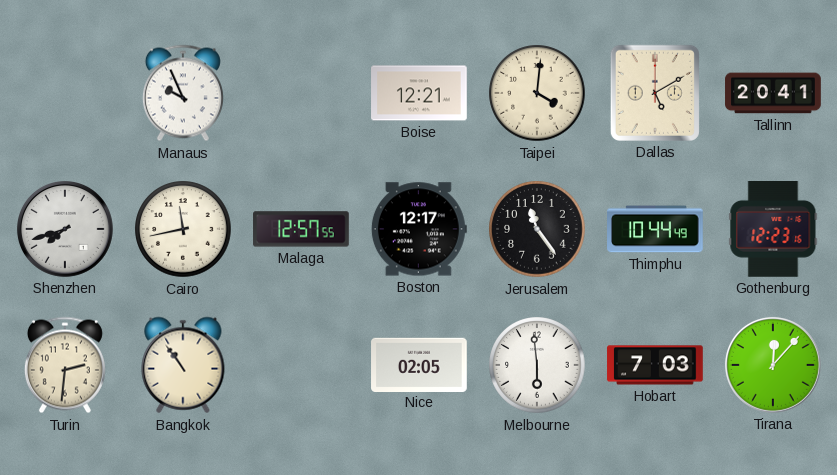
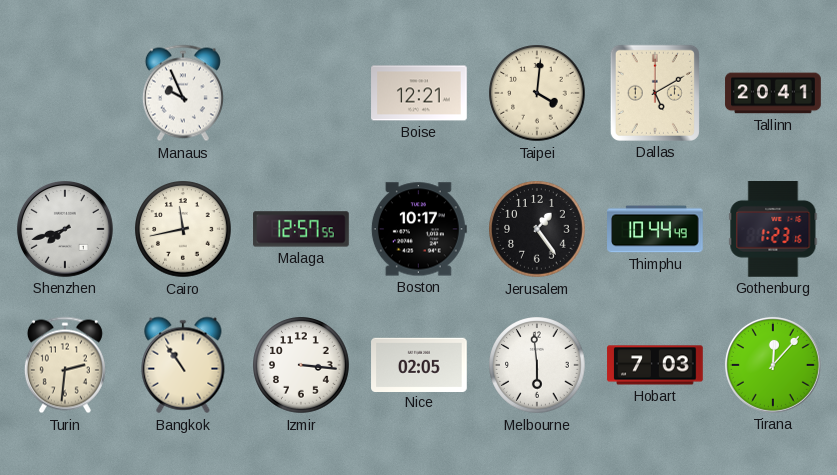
Boston: 12:17 -> 10:17 (419, 229)
Jerusalem: 11:24 -> 1:24 (537, 229)
Gothenburg: 12:23 -> 1:23 (773, 230)
Izmir: none -> 3:16 (301, 365)
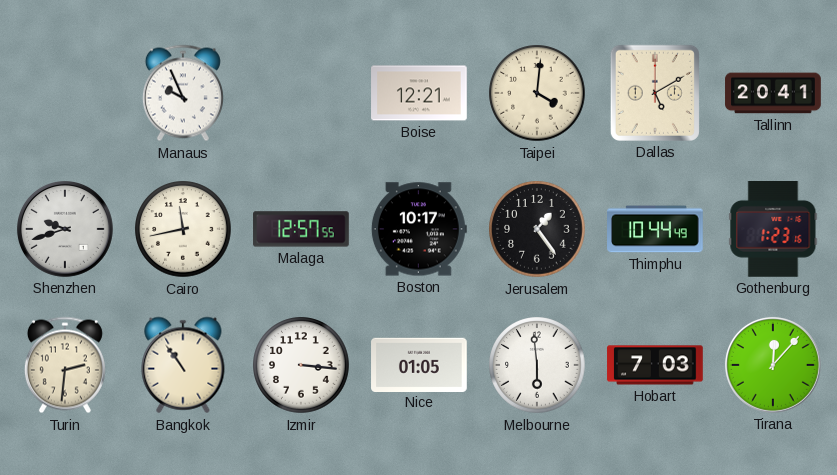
Shenzhen: 7:42 -> 9:42 (65, 229)
Nice: 02:05 -> 01:05 (419, 364)
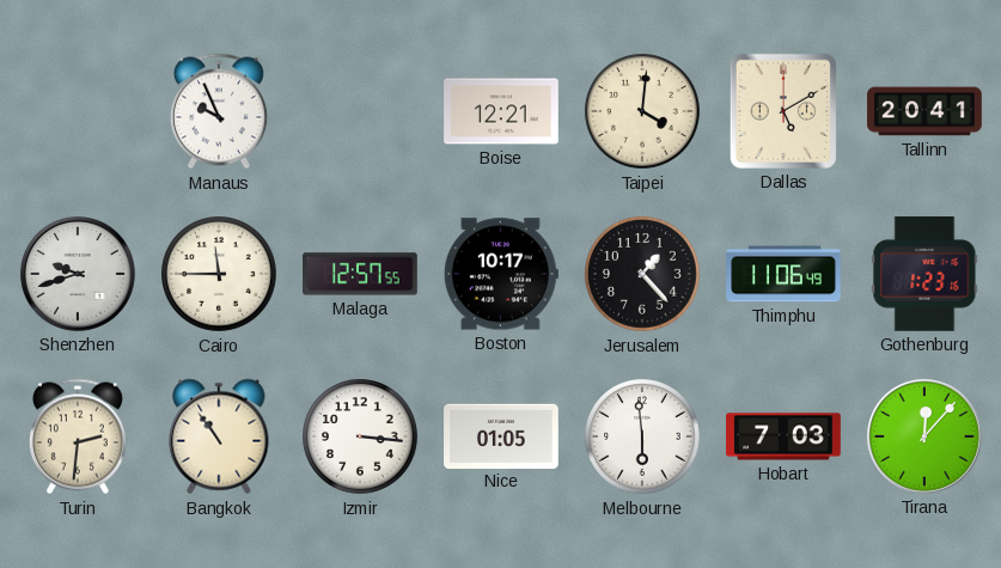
Cairo: 11:43 -> 11:45 (219, 274)
Jerusalem: 1:24 -> 1:23 (642, 274)
Thimphu: 10:44 -> 11:06 (783, 274)
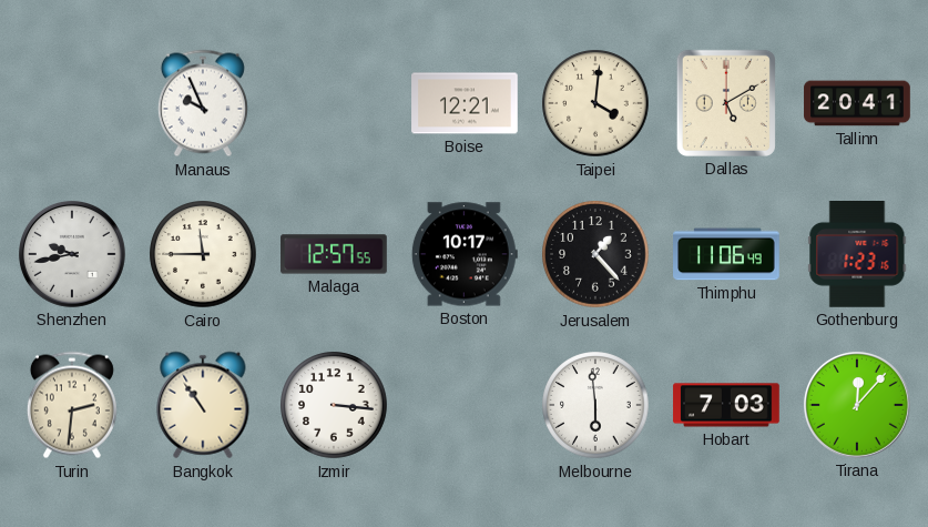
Shenzhen: 9:42 -> 9:43 (72, 254)
Nice: 01:05 -> none (501, 435)
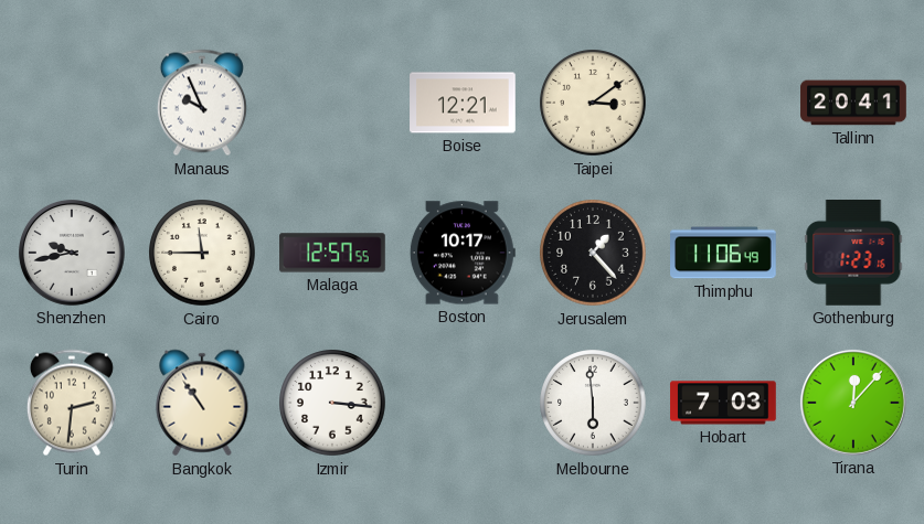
Taipei: 4:01 -> 3:09 (593, 103)
Dallas: 5:10 -> none (726, 103)
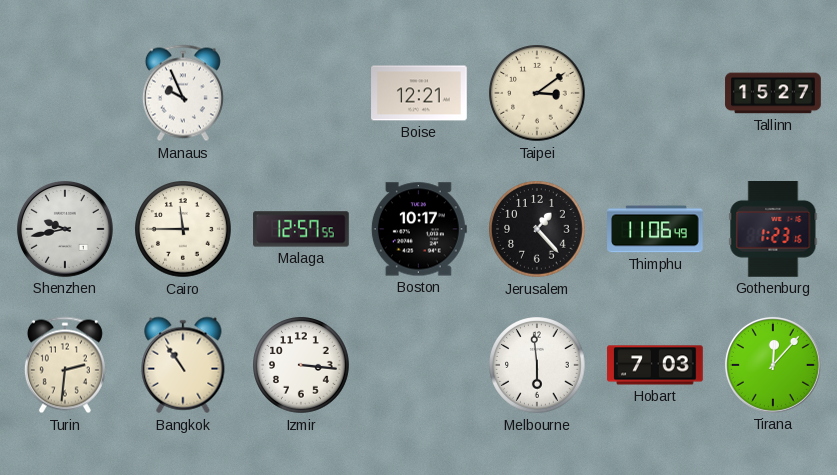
Tallinn: 20:41 -> 15:27 (773, 93)
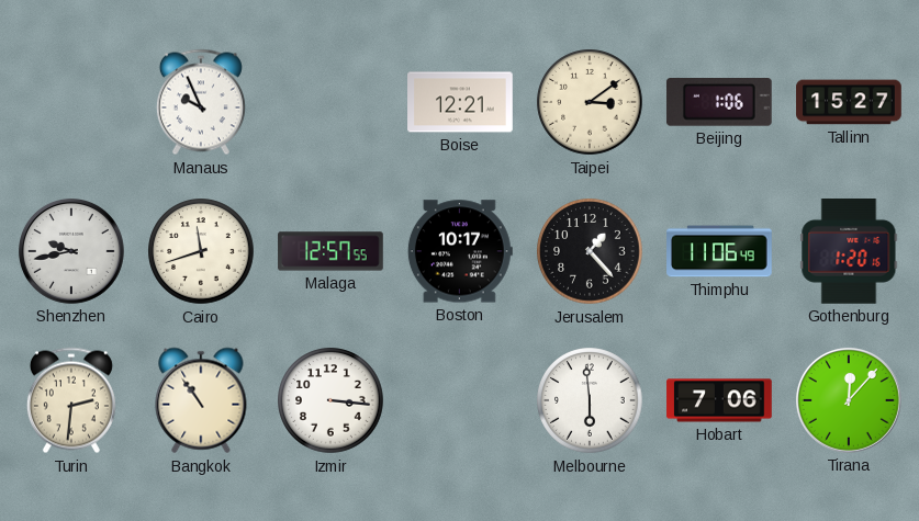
Beijing: none -> 1:06 (719, 103)
Cairo: 11:45 -> 11:42 (201, 251)
Gothenburg: 1:23 -> 1:20 (849, 252)
Hobart: 7:03 -> 7:06 (719, 400)
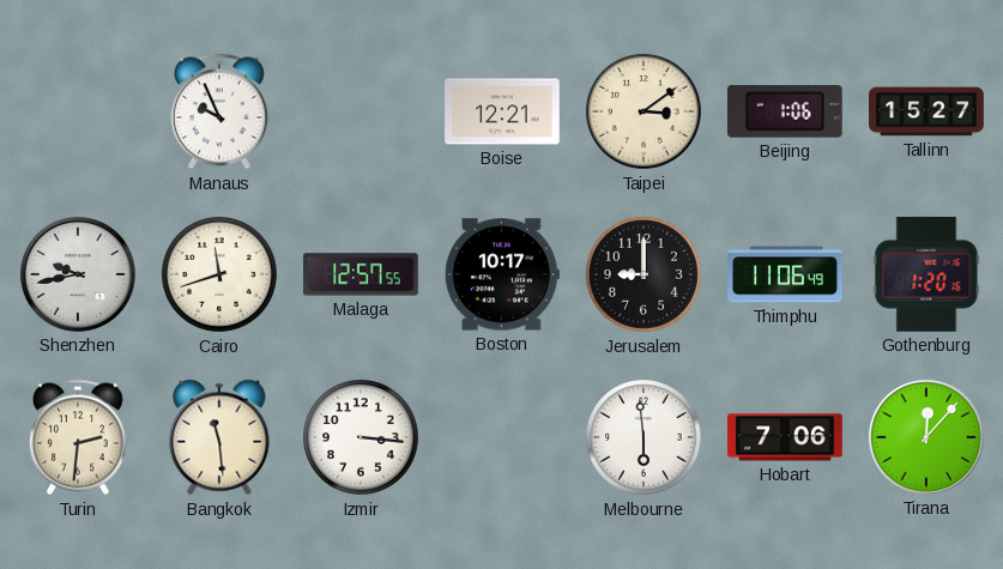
Jerusalem: 1:23 -> 9:00 (644, 274)
Bangkok: 10:54 -> 11:29 (219, 437)
